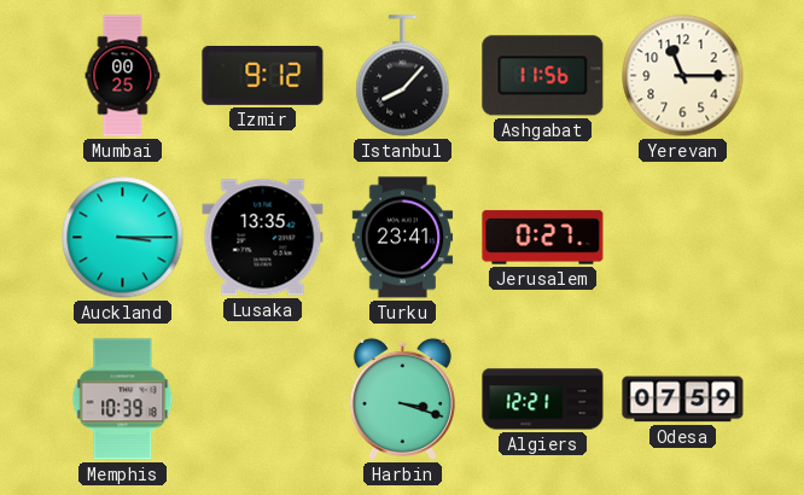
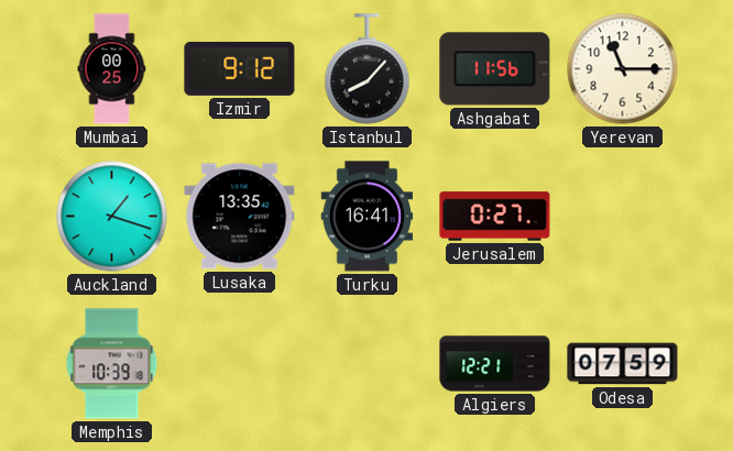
Auckland: 3:15 -> 1:18 (112, 217)
Turku: 23:41 -> 16:41 (368, 217)
Harbin: 3:18 -> none (402, 398)
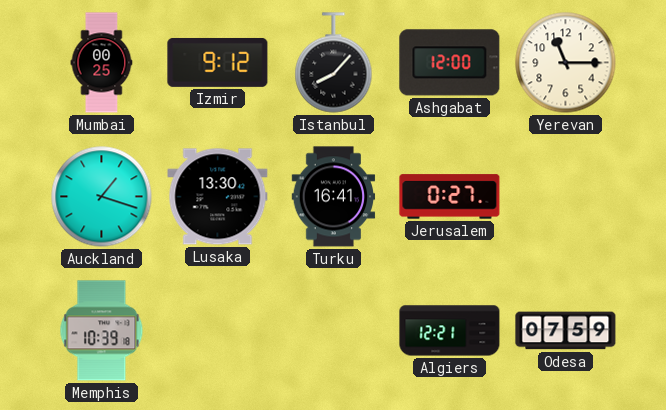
Ashgabat: 11:56 -> 12:00 (450, 63)
Lusaka: 13:35 -> 13:30 (218, 197)
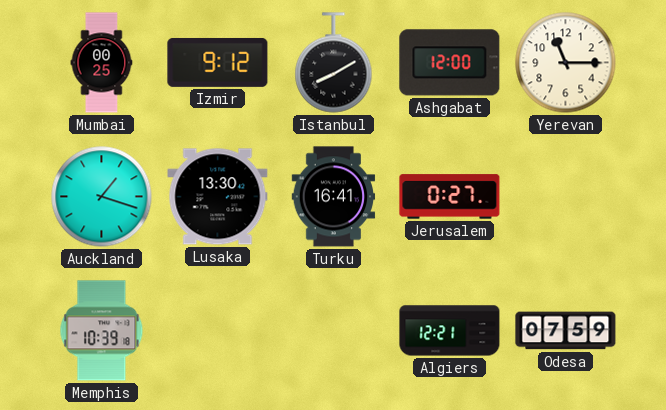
Istanbul: 8:07 -> 8:10 (334, 63)
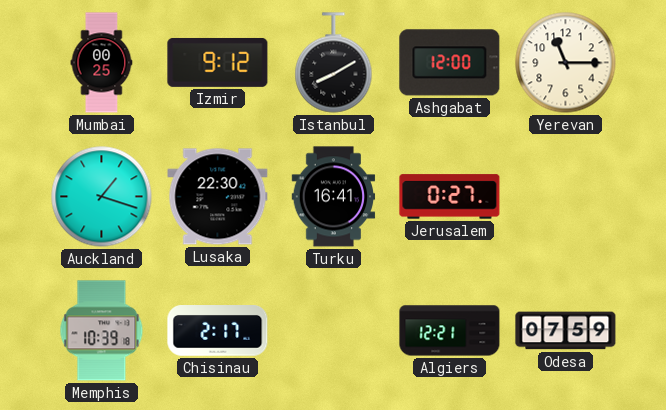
Lusaka: 13:30 -> 22:30 (218, 197)
Chisinau: none -> 2:17 (218, 331)
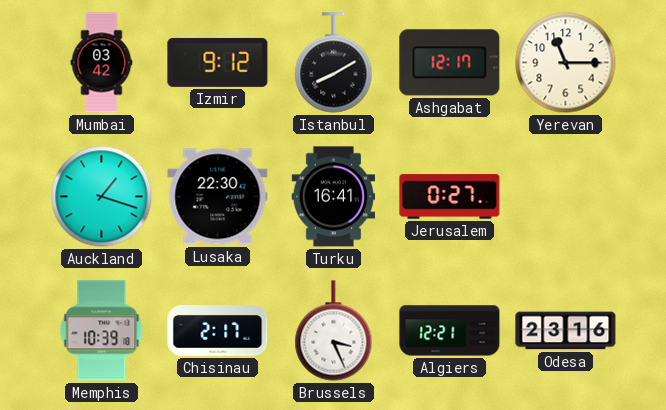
Mumbai: 00:25 -> 03:42 (102, 63)
Ashgabat: 12:00 -> 12:17 (450, 63)
Brussels: none -> 3:26 (334, 331)
Odesa: 07:59 -> 23:16 (566, 331)
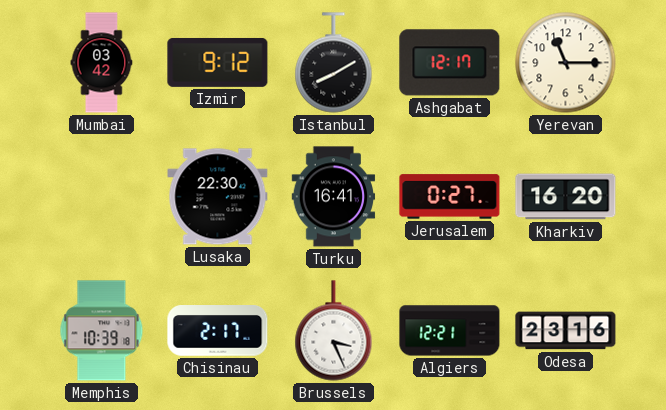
Auckland: 1:18 -> none (102, 197)
Kharkiv: none -> 16:20 (566, 197)
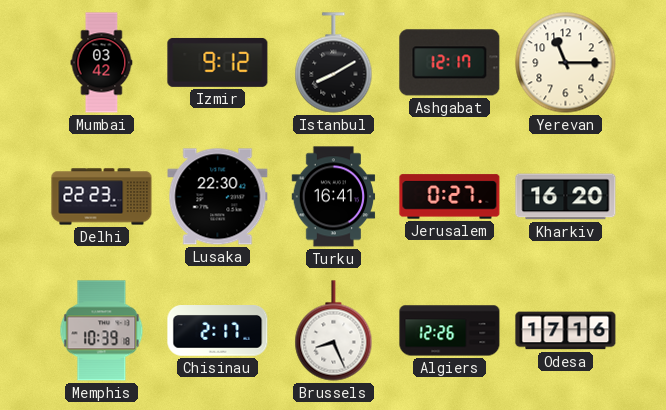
Delhi: none -> 22:23 (102, 197)
Brussels: 3:26 -> 8:26 (334, 331)
Algiers: 12:21 -> 12:26 (450, 331)
Odesa: 23:16 -> 17:16 (566, 331)
